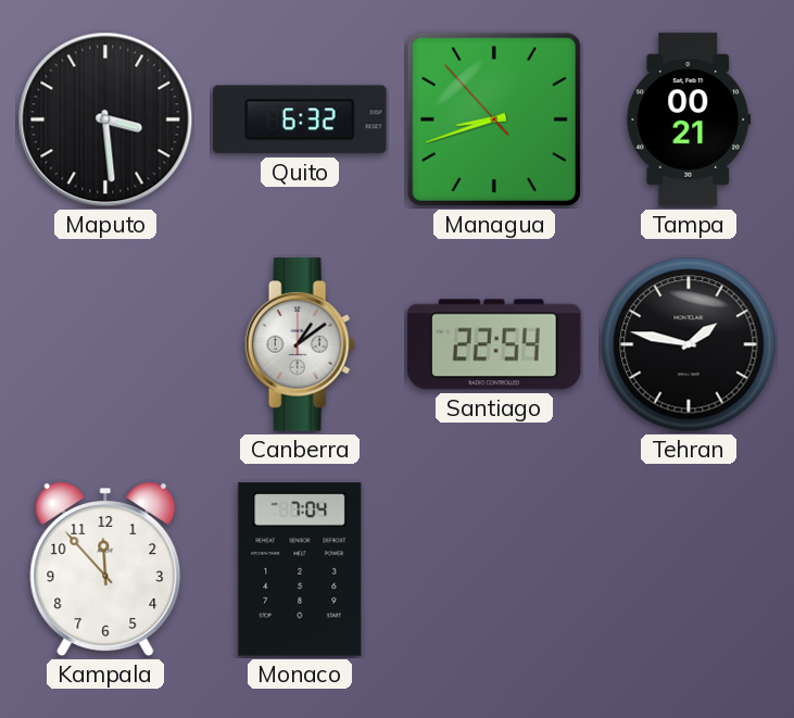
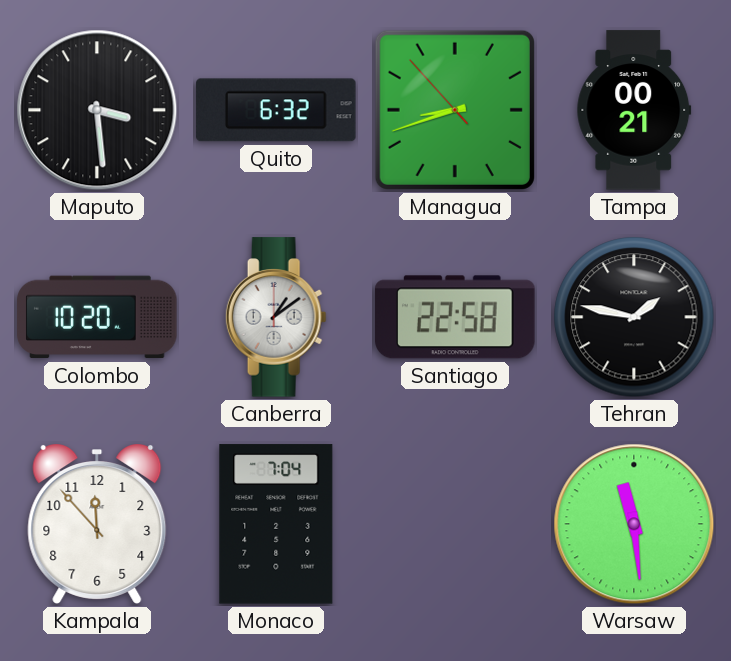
Colombo: none -> 10:20 (97, 317)
Santiago: 22:54 -> 22:58 (455, 317)
Warsaw: none -> 11:29 (634, 524)
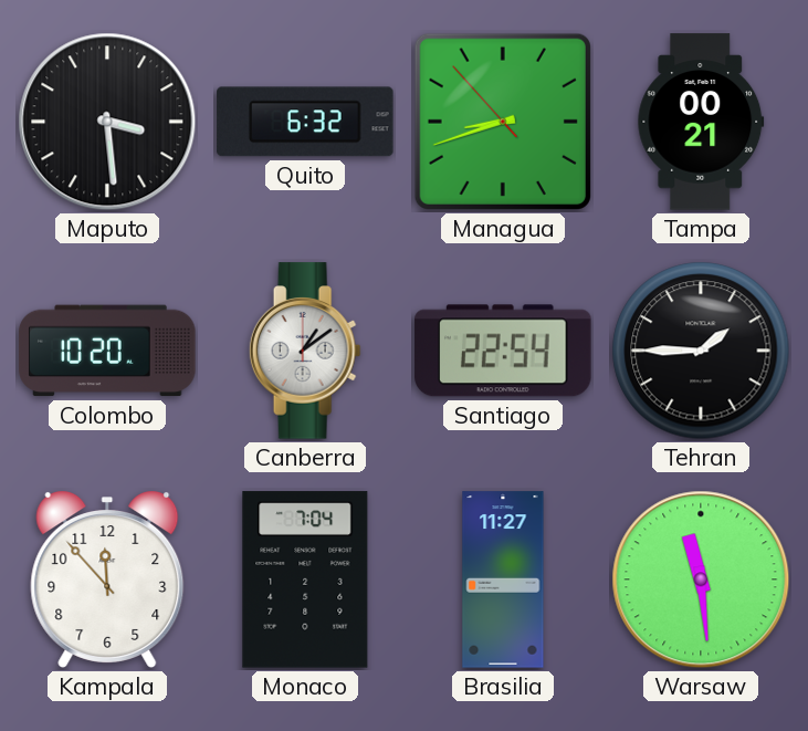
Santiago: 22:58 -> 22:54 (503, 351)
Tehran: 1:47 -> 1:45 (701, 351)
Brasilia: none -> 11:27 (503, 579)
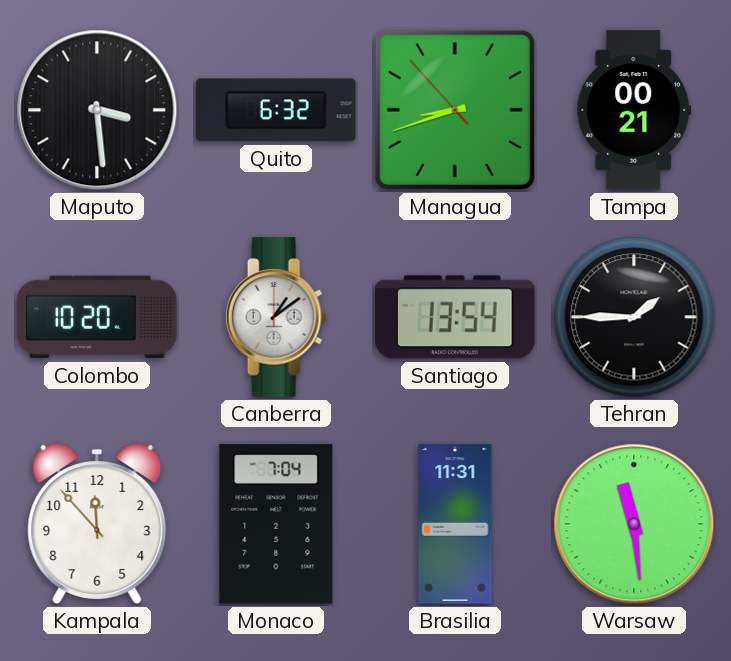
Santiago: 22:54 -> 13:54 (455, 317)
Brasilia: 11:27 -> 11:31 (455, 524)
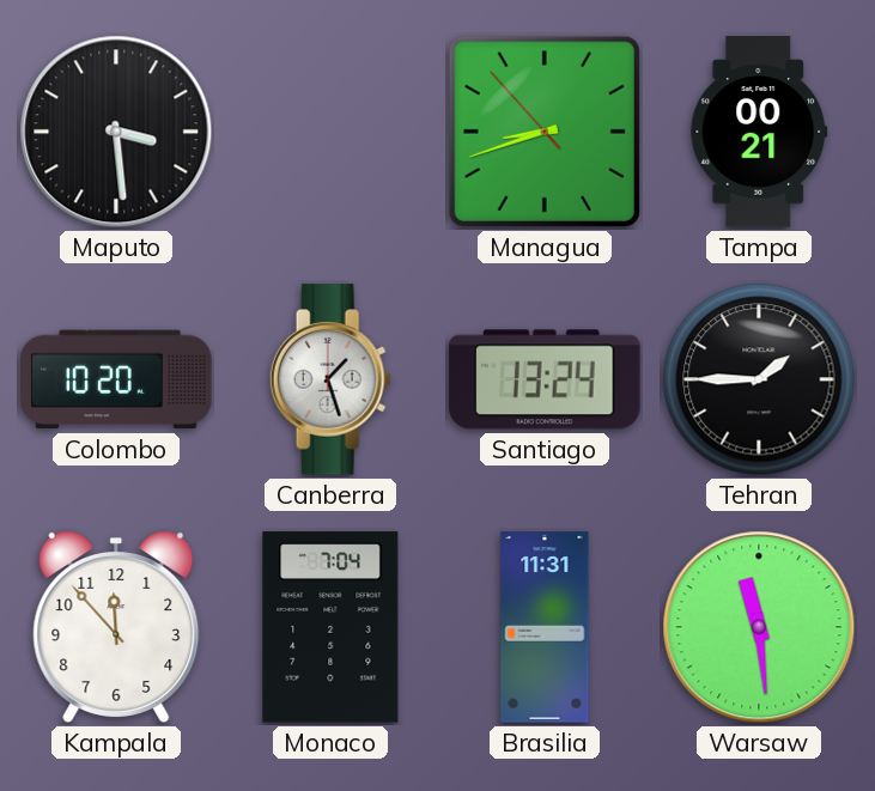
Quito: 6:32 -> none (276, 110)
Canberra: 1:09 -> 1:27 (330, 379)
Santiago: 13:54 -> 13:24 (545, 379)
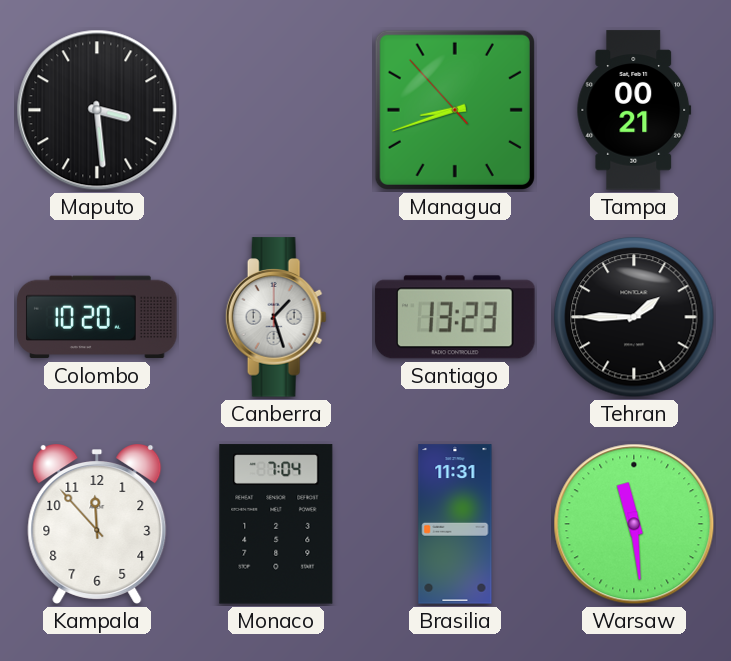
Santiago: 13:24 -> 13:23 (455, 317)
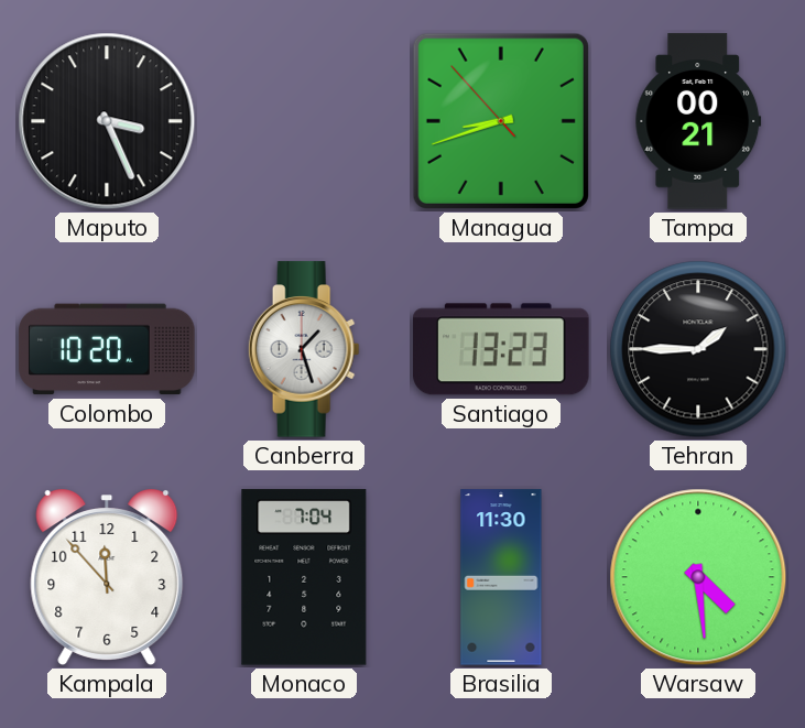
Maputo: 3:29 -> 3:26 (107, 121)
Brasilia: 11:31 -> 11:30 (501, 577)
Warsaw: 11:29 -> 4:29 (698, 577)
